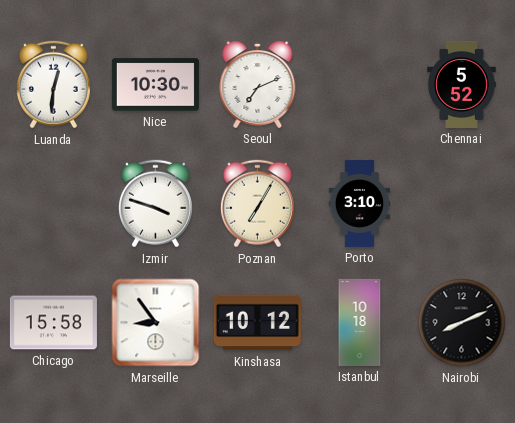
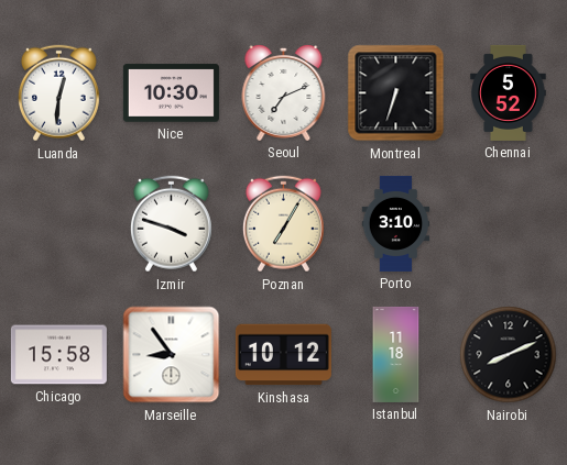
Montreal: none -> 6:33 (396, 93)
Istanbul: 10:18 -> 11:18 (396, 354)
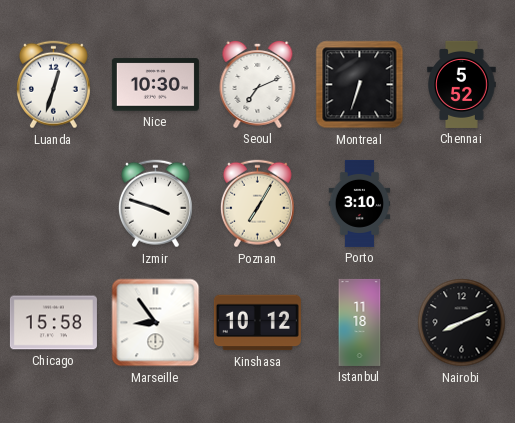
Luanda: 12:31 -> 12:33 (53, 85)
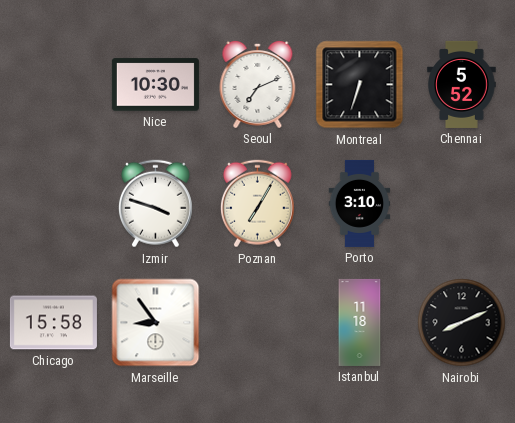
Luanda: 12:33 -> none (53, 85)
Kinshasa: 10:12 -> none (257, 323)
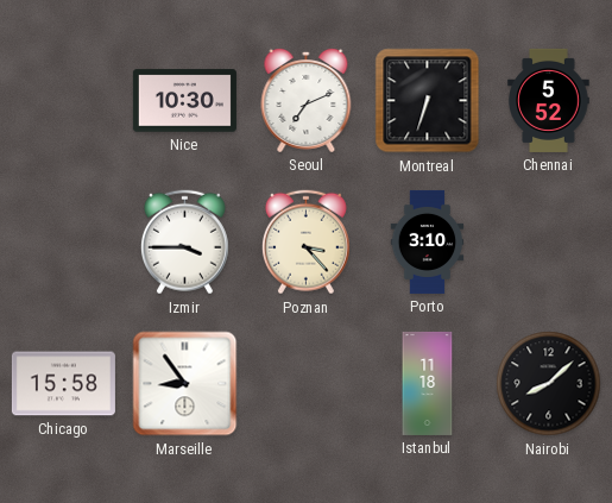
Izmir: 3:48 -> 3:45 (184, 243)
Poznan: 7:05 -> 3:23 (305, 243)
Nairobi: 8:11 -> 8:08 (549, 384)
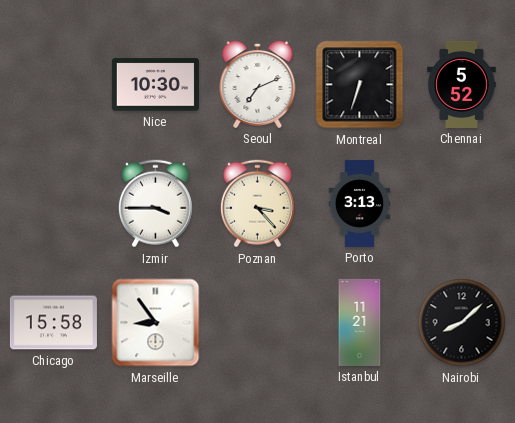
Porto: 3:10 -> 3:13 (360, 203)
Istanbul: 11:18 -> 11:21 (360, 322)
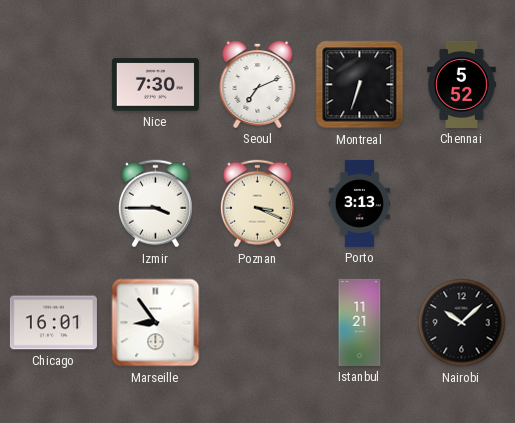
Nice: 10:30 -> 7:30 (155, 85)
Poznan: 3:23 -> 3:19 (257, 204)
Chicago: 15:58 -> 16:01 (53, 323)
Nairobi: 8:08 -> 10:08 (462, 323)
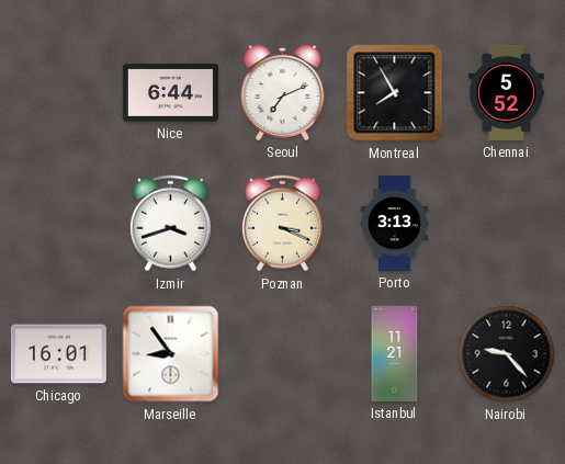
Nice: 7:30 -> 6:44 (170, 93)
Montreal: 6:33 -> 7:55 (395, 93)
Izmir: 3:45 -> 3:42 (170, 224)
Nairobi: 10:08 -> 9:23 (507, 354)
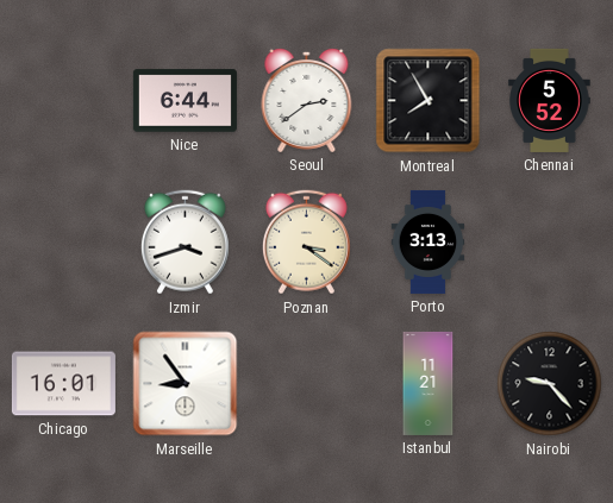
Seoul: 7:11 -> 2:39 (307, 100)
Poznan: 3:19 -> 3:21 (306, 243)
